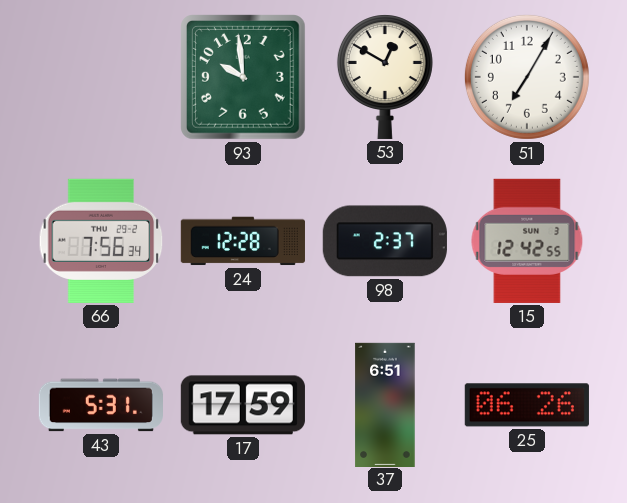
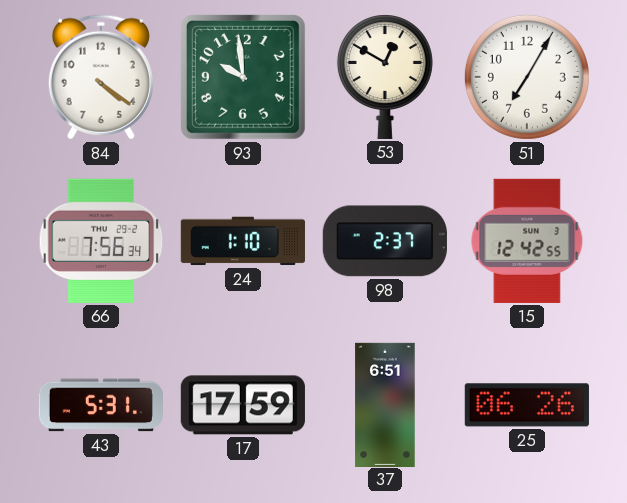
84: none -> 4:21 (101, 77)
24: 12:28 -> 1:10 (243, 241)
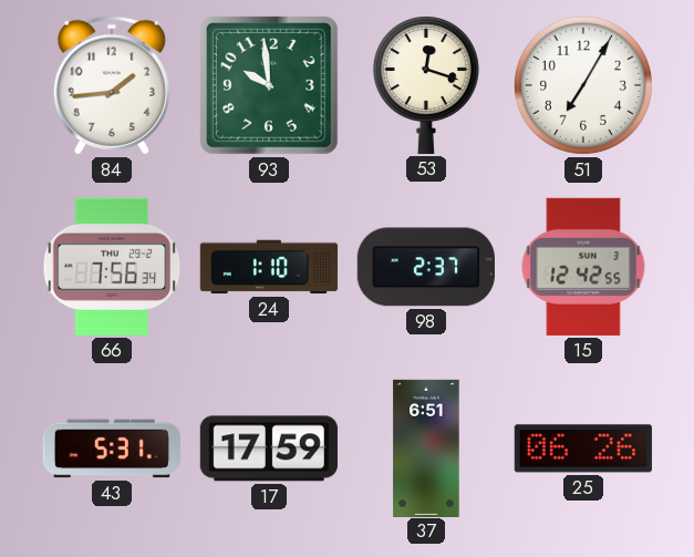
84: 4:21 -> 1:44 (112, 85)
53: 12:50 -> 12:18 (426, 85)
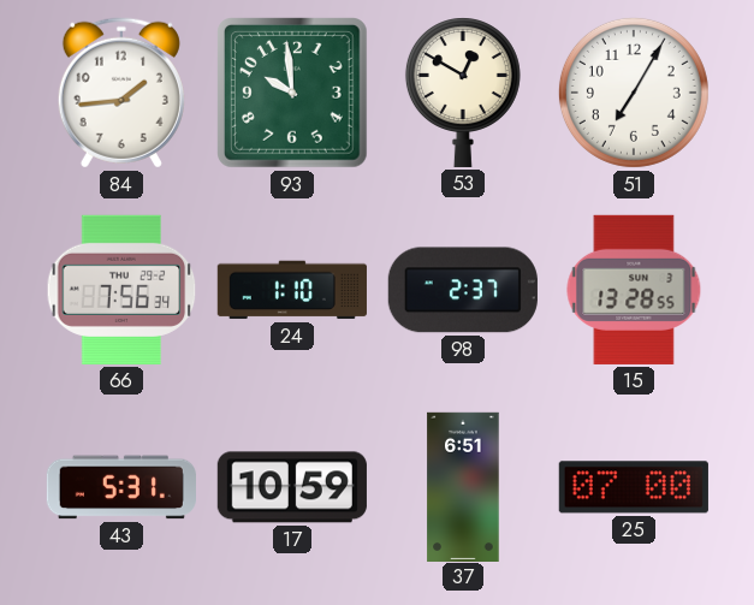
53: 12:18 -> 12:50 (463, 93)
15: 12:42 -> 13:28 (634, 290)
17: 17:59 -> 10:59 (292, 487)
25: 06:26 -> 07:00 (634, 487)
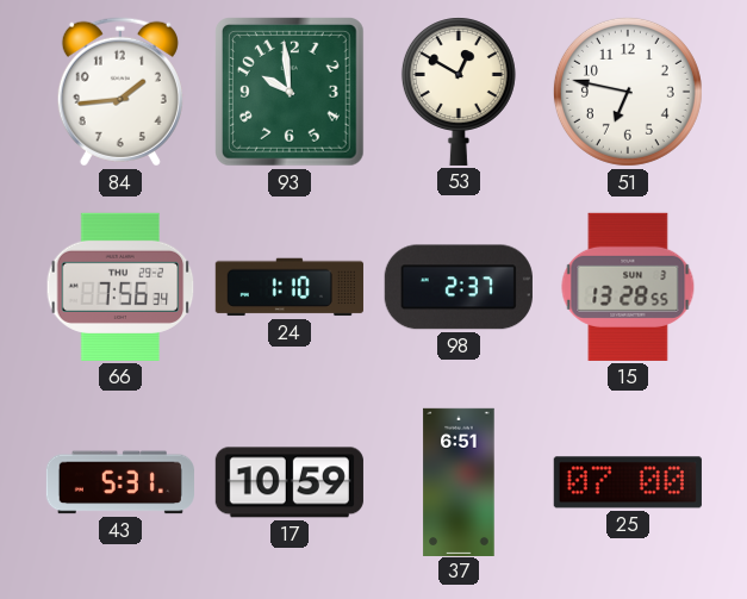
51: 7:05 -> 6:47 (628, 92)
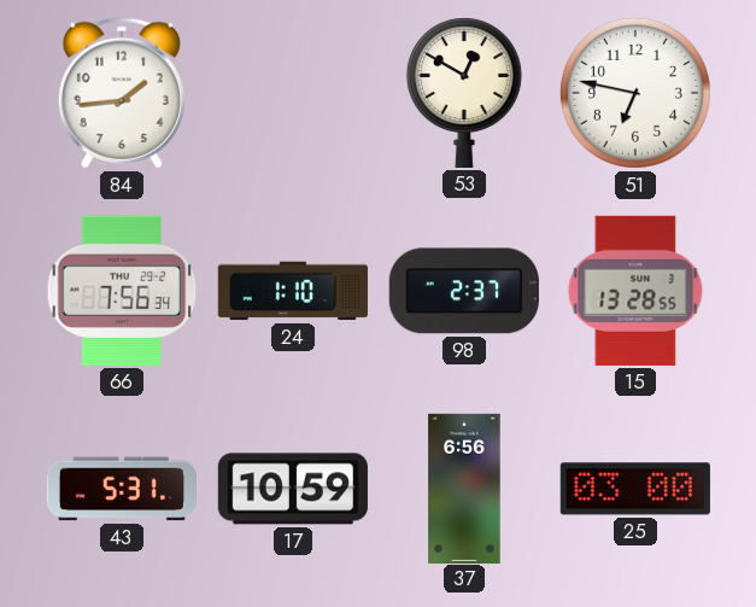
93: 9:59 -> none (291, 93)
37: 6:51 -> 6:56 (464, 488)
25: 07:00 -> 03:00 (635, 489)
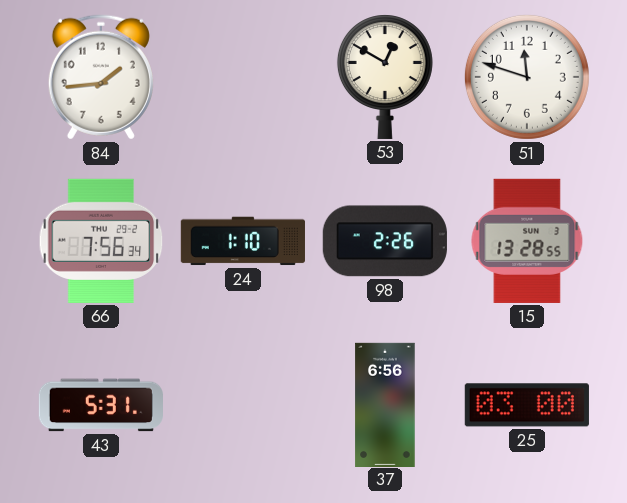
51: 6:47 -> 11:48 (527, 77)
98: 2:37 -> 2:26 (385, 241)
17: 10:59 -> none (293, 489)
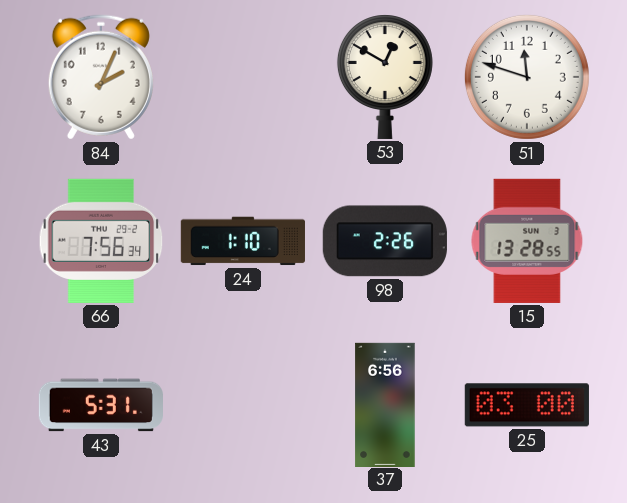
84: 1:44 -> 2:04 (101, 77)
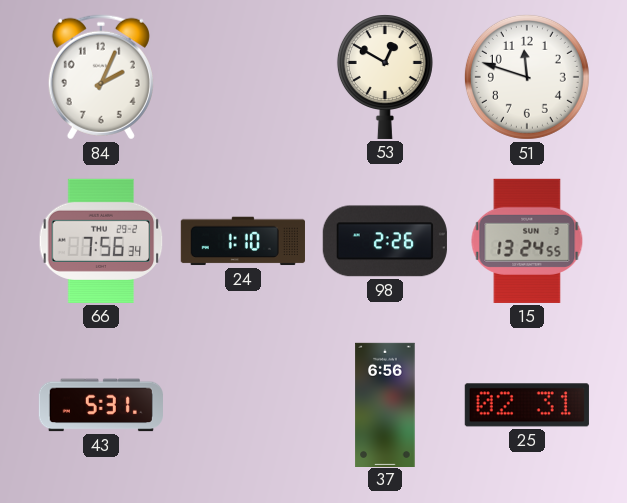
15: 13:28 -> 13:24 (527, 241)
25: 03:00 -> 02:31 (527, 405)
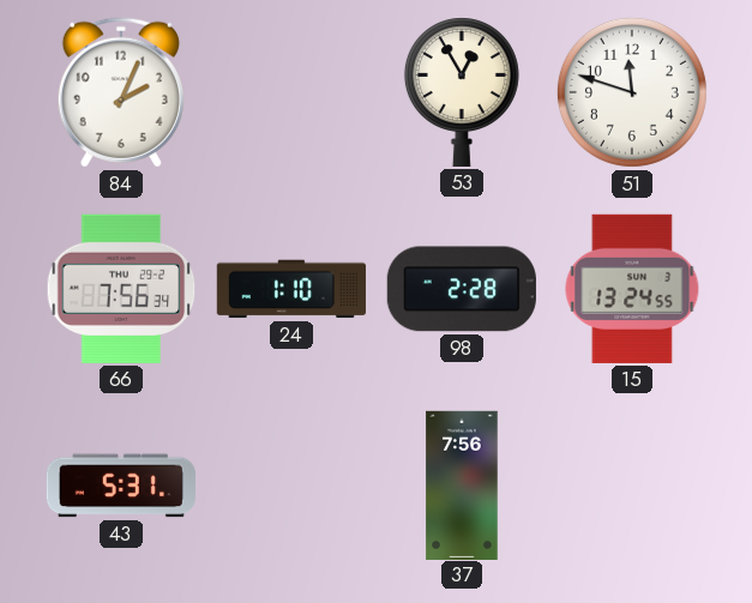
53: 12:50 -> 12:55 (462, 92)
98: 2:26 -> 2:28 (462, 289)
37: 6:56 -> 7:56 (462, 484)
25: 02:31 -> none (527, 405)
